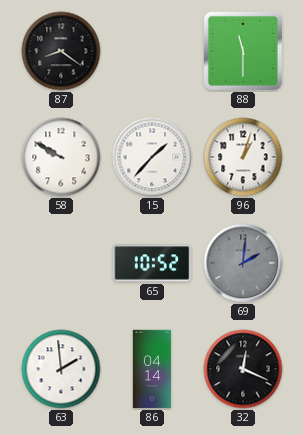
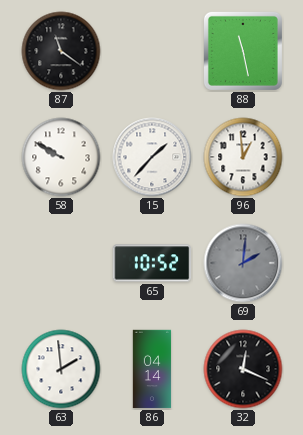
87: 8:21 -> 11:21 (61, 51)
88: 11:30 -> 11:28 (243, 51)
96: 1:03 -> 12:59 (243, 157)
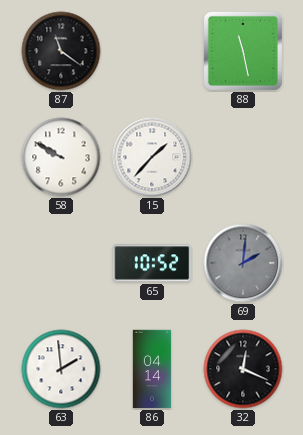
96: 12:59 -> none (243, 157)
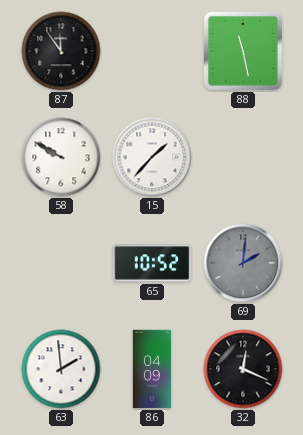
87: 11:21 -> 11:54 (61, 51)
86: 04:14 -> 04:09 (152, 369)
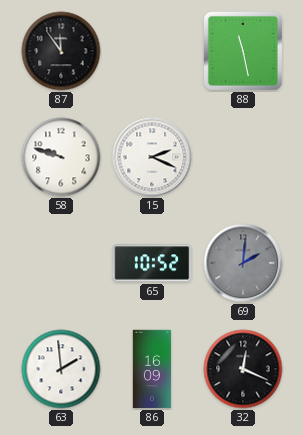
58: 9:50 -> 9:48 (61, 157)
15: 1:37 -> 2:19 (152, 157)
86: 04:09 -> 16:09 (152, 369)
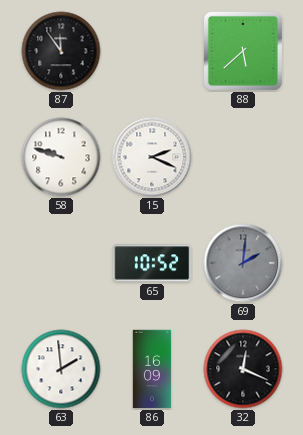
88: 11:28 -> 5:38 (243, 51)
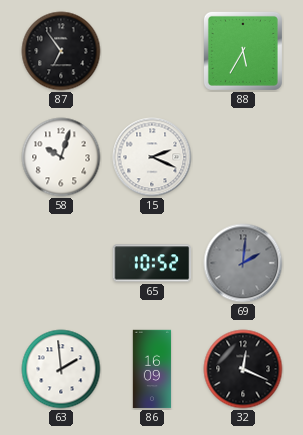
87: 11:54 -> 6:54 (61, 51)
88: 5:38 -> 5:35 (243, 51)
58: 9:48 -> 10:03 (61, 157)
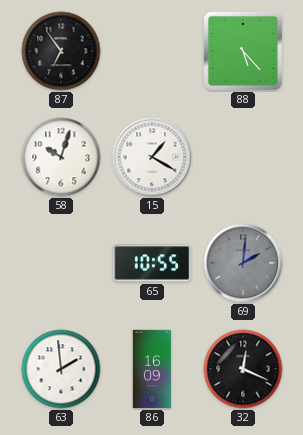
88: 5:35 -> 5:23 (243, 51)
15: 2:19 -> 1:20 (152, 157)
65: 10:52 -> 10:55 (152, 263)
